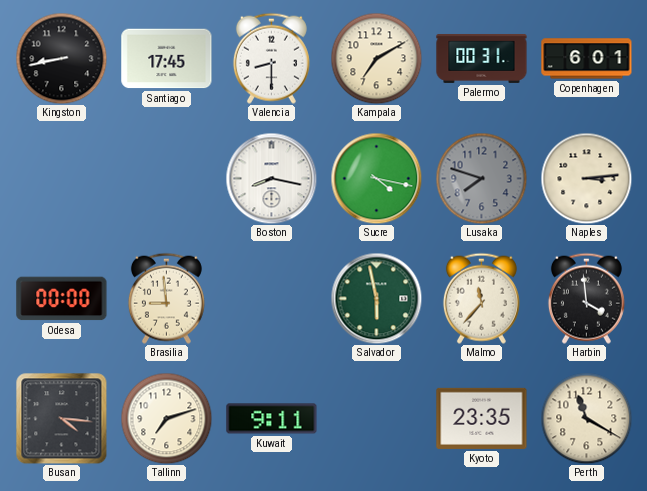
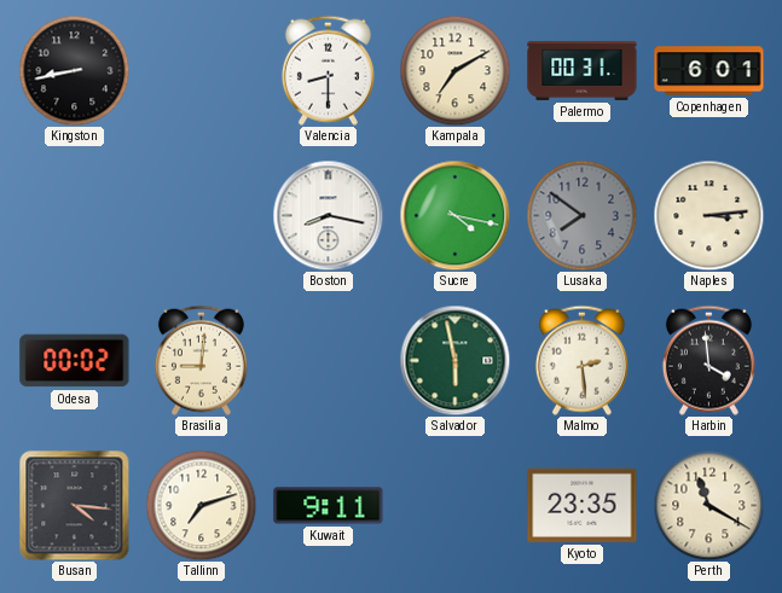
Santiago: 17:45 -> none (167, 59)
Lusaka: 7:48 -> 7:51 (581, 215)
Odesa: 00:00 -> 00:02 (75, 361)
Brasilia: 8:59 -> 9:01 (201, 360)
Malmo: 11:37 -> 2:29 (581, 360)
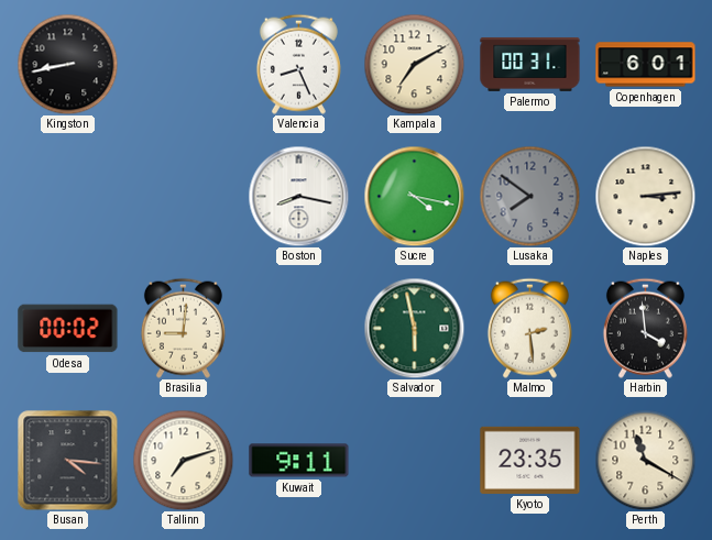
Valencia: 8:30 -> 8:26 (298, 64)
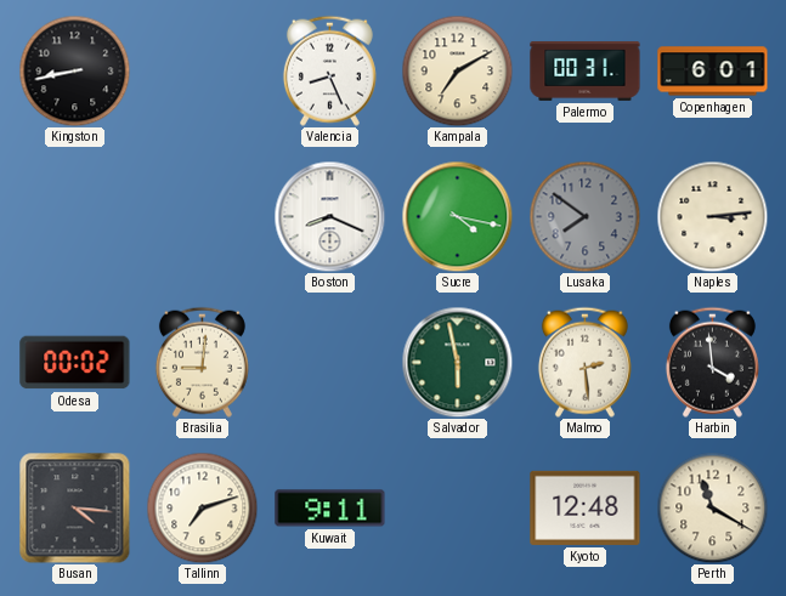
Boston: 8:17 -> 8:19 (329, 216)
Kyoto: 23:35 -> 12:48 (586, 507)
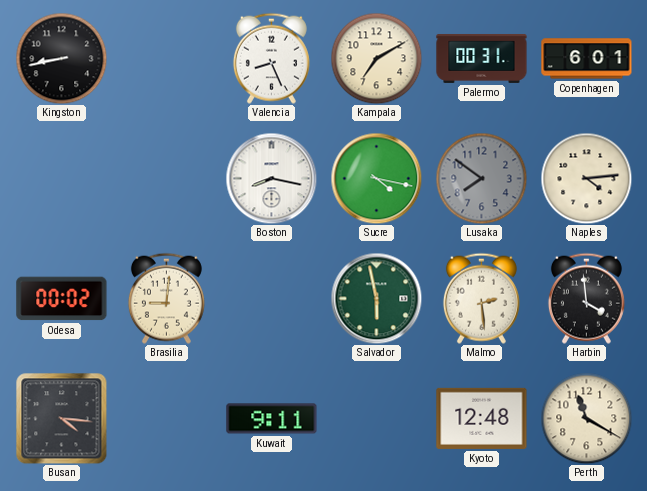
Boston: 8:19 -> 8:17 (271, 178)
Naples: 3:14 -> 4:14 (586, 178)
Tallinn: 7:12 -> none (202, 507)
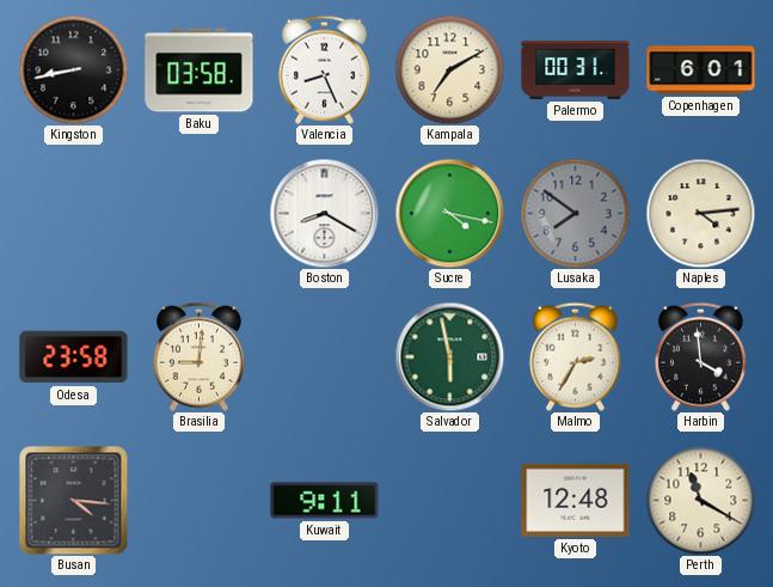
Baku: none -> 03:58 (200, 71)
Boston: 8:17 -> 8:20 (324, 213)
Odesa: 00:02 -> 23:58 (74, 357)
Malmo: 2:29 -> 2:35 (575, 356)
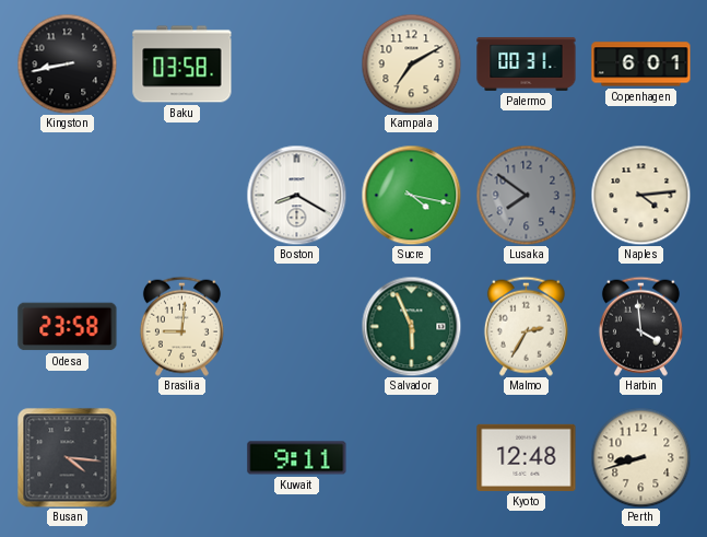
Valencia: 8:26 -> none (324, 69)
Salvador: 5:58 -> 5:56 (411, 326)
Perth: 11:20 -> 8:42 (640, 457)
